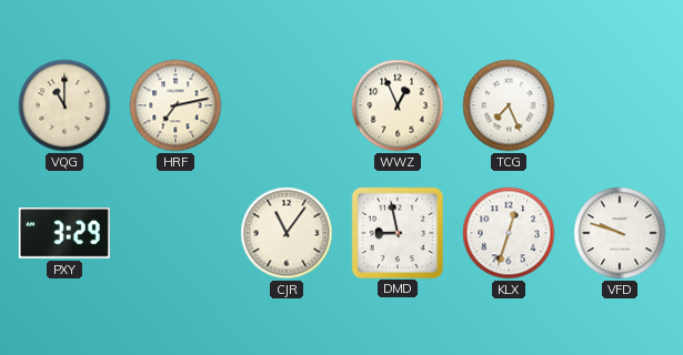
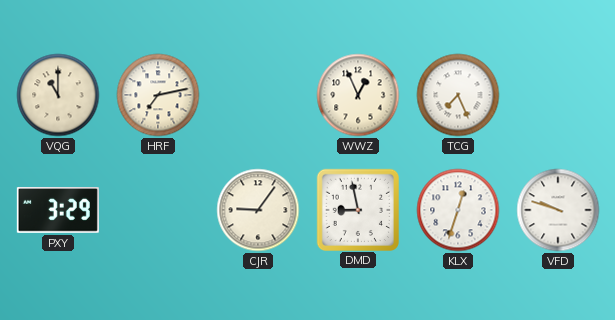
CJR: 11:06 -> 9:06 (258, 210)
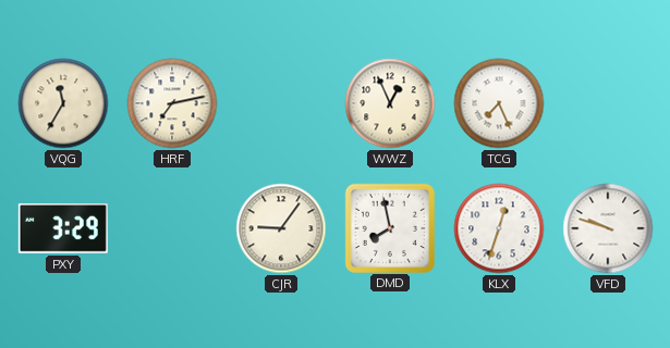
VQG: 11:00 -> 11:35 (63, 103)
DMD: 8:58 -> 7:58 (389, 227)
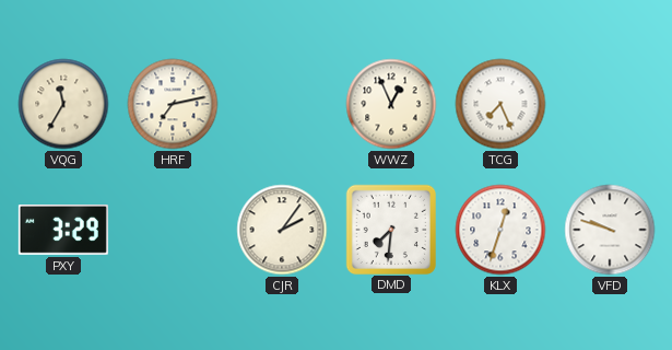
CJR: 9:06 -> 2:06 (282, 230)
DMD: 7:58 -> 7:31 (390, 229)
